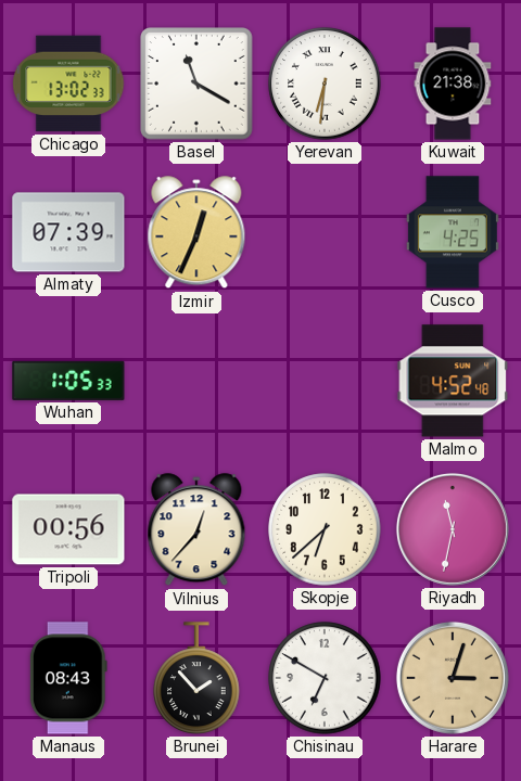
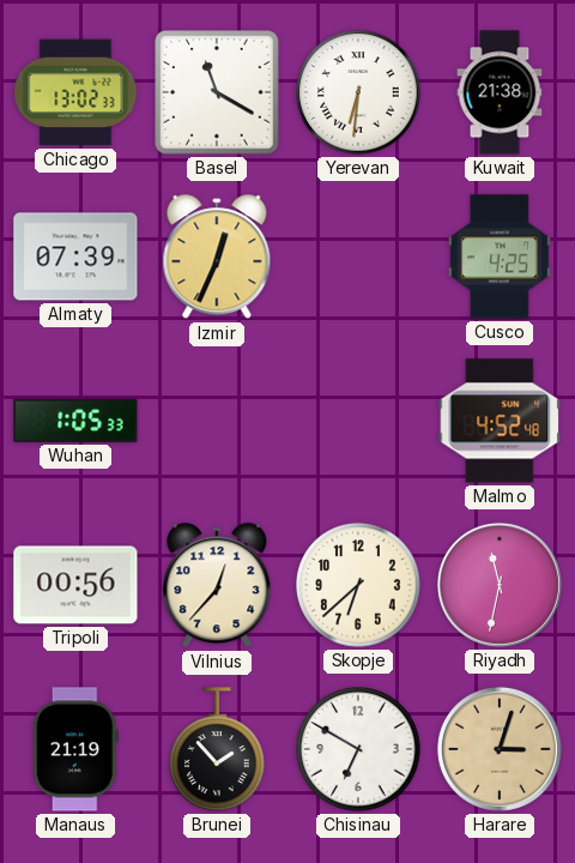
Manaus: 08:43 -> 21:19 (75, 749)
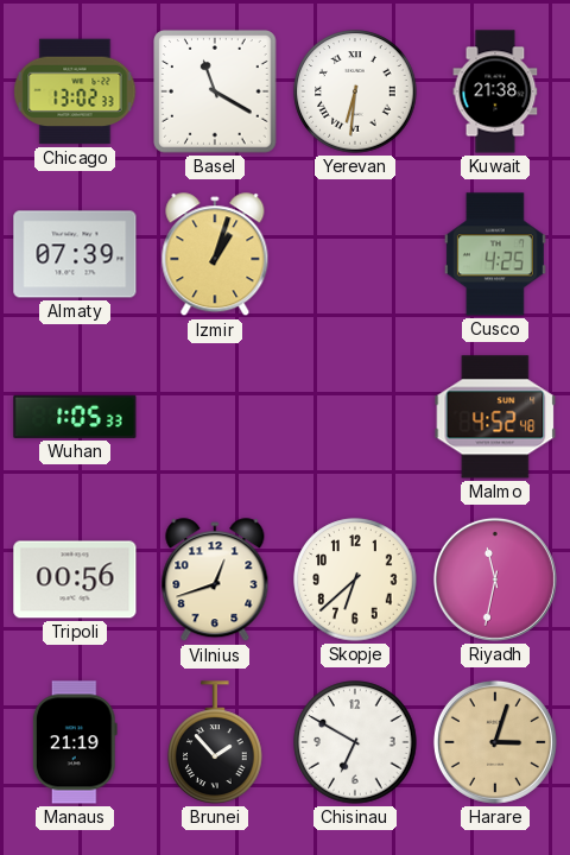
Izmir: 12:34 -> 1:03 (215, 255)
Vilnius: 12:37 -> 12:42 (215, 581)
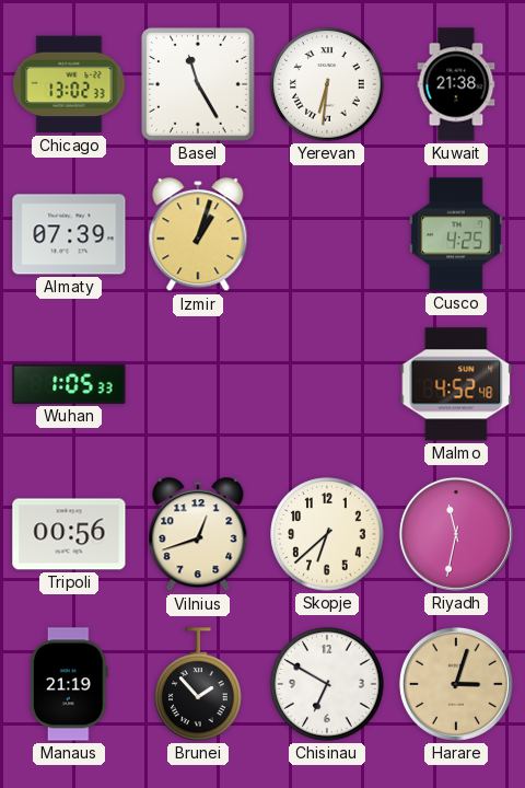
Basel: 11:20 -> 11:25 (198, 84)
